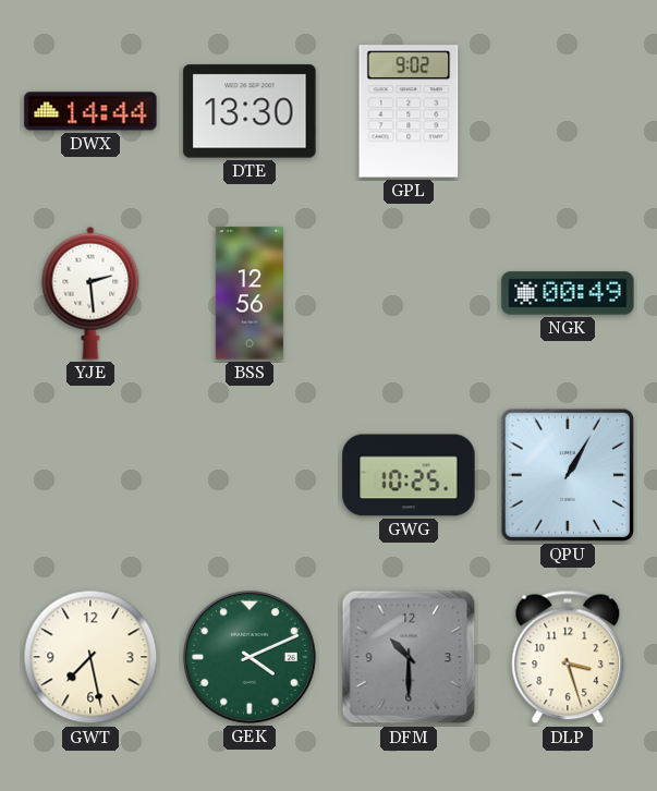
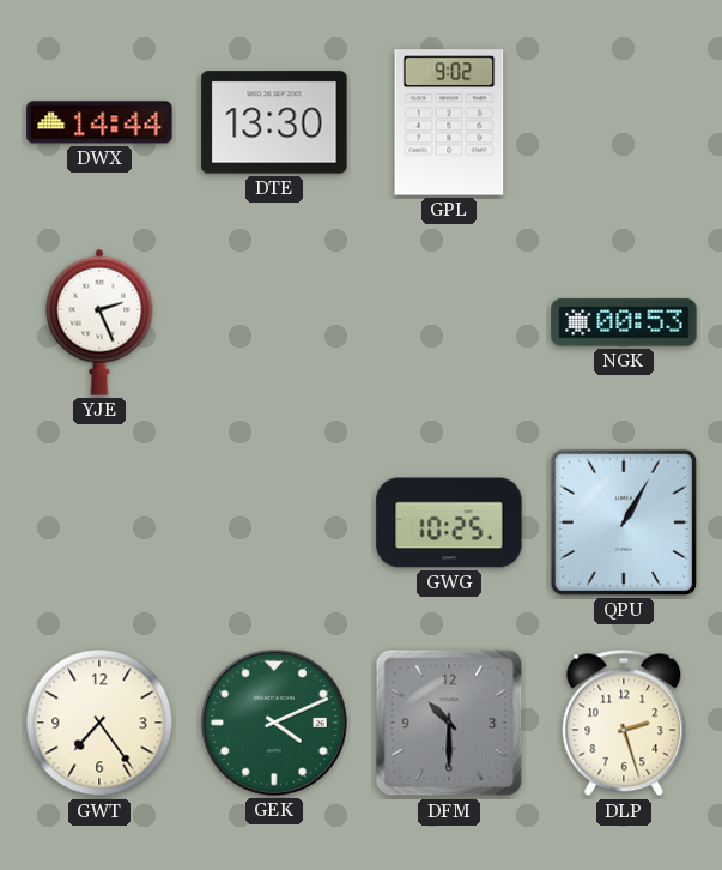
YJE: 2:29 -> 2:26 (99, 322)
BSS: 12:56 -> none (250, 293)
NGK: 00:49 -> 00:53 (624, 322)
GWT: 7:28 -> 7:24 (99, 723)
DLP: 3:27 -> 2:27 (624, 723)
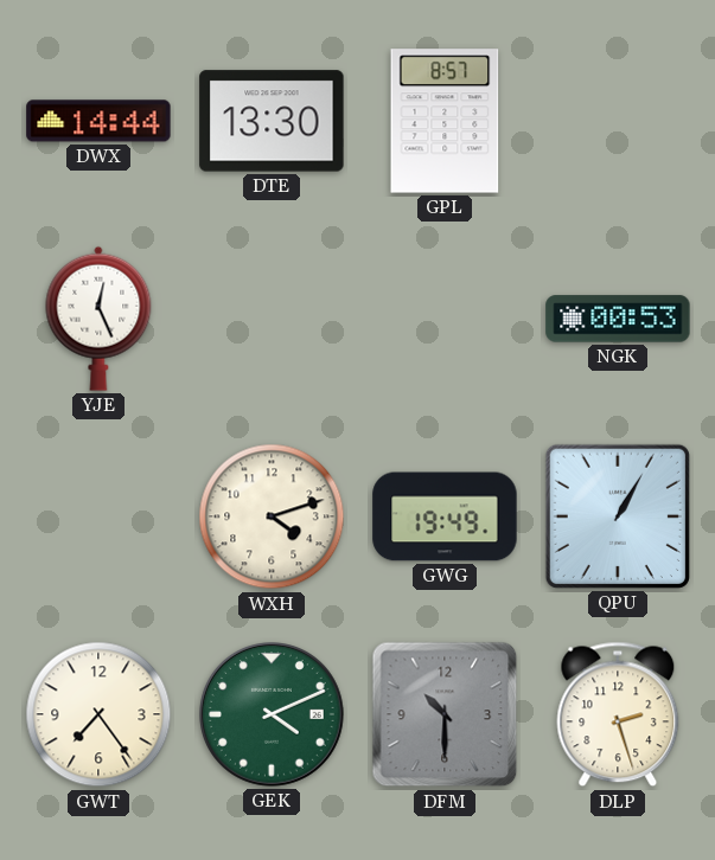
GPL: 9:02 -> 8:57 (445, 121)
YJE: 2:26 -> 12:26 (98, 319)
WXH: none -> 4:12 (272, 516)
GWG: 10:25 -> 19:49 (445, 516)
